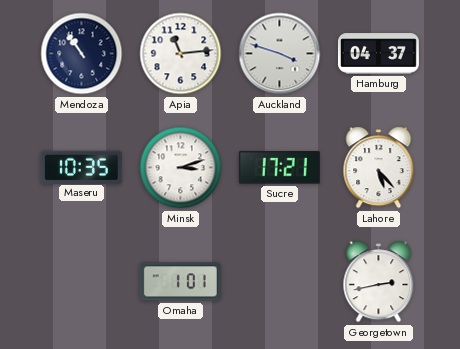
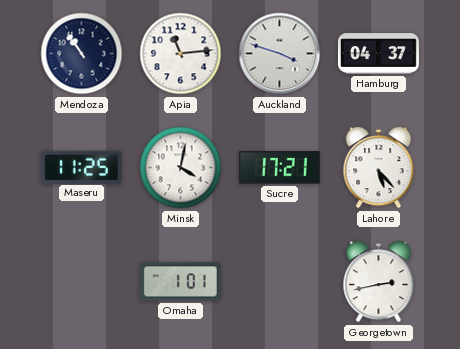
Maseru: 10:35 -> 11:25 (81, 167)
Minsk: 3:12 -> 4:02 (181, 168)
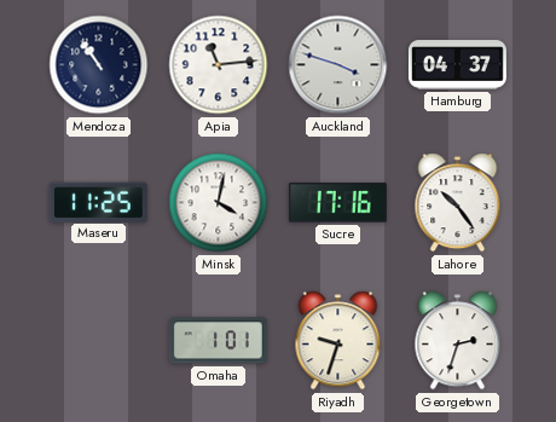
Sucre: 17:21 -> 17:16 (337, 203)
Lahore: 5:23 -> 10:24 (458, 203)
Riyadh: none -> 9:33 (338, 341)
Georgetown: 2:43 -> 2:33 (458, 341)
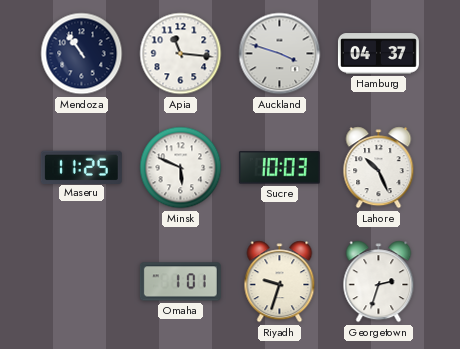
Apia: 11:14 -> 11:16 (181, 54)
Minsk: 4:02 -> 5:49 (181, 168)
Sucre: 17:16 -> 10:03 (279, 168)
Lahore: 10:24 -> 10:26 (379, 168)
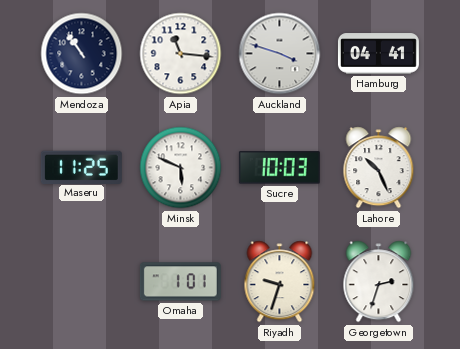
Hamburg: 04:37 -> 04:41 (378, 54)
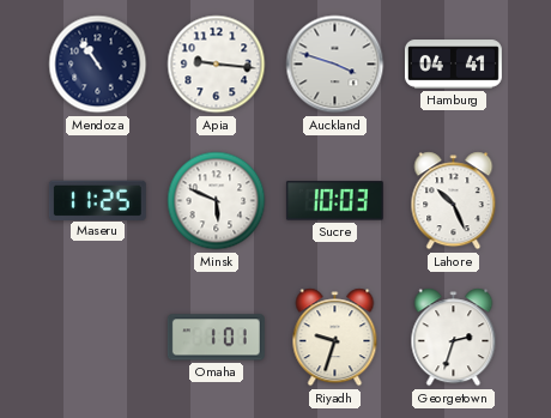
Apia: 11:16 -> 9:16 (217, 65)
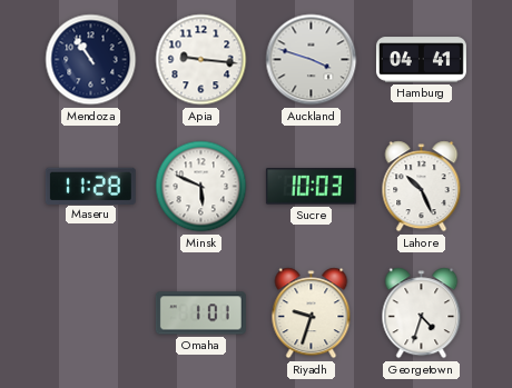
Maseru: 11:25 -> 11:28 (90, 186)
Georgetown: 2:33 -> 4:33 (422, 314)
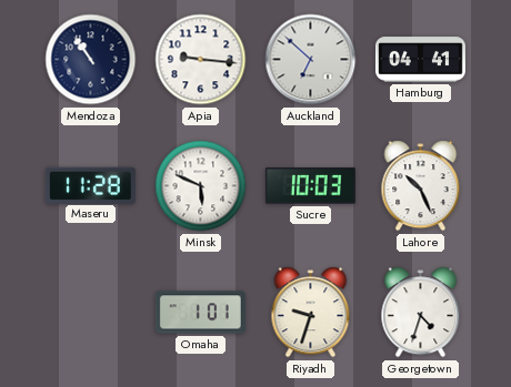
Auckland: 3:48 -> 6:52 (311, 60)
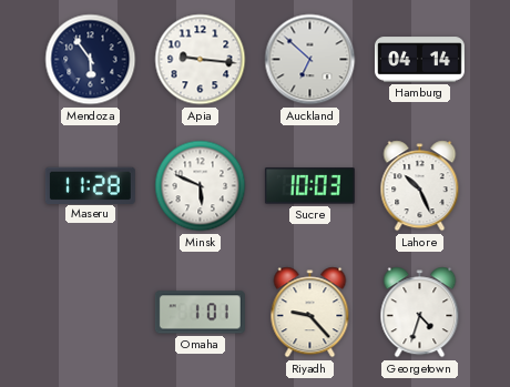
Mendoza: 10:54 -> 5:54 (91, 60)
Hamburg: 04:41 -> 04:14 (419, 60)
Riyadh: 9:33 -> 9:23 (310, 313)
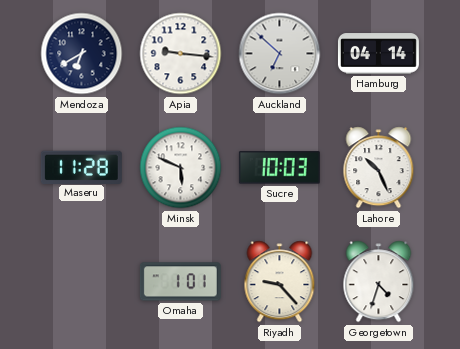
Mendoza: 5:54 -> 6:40 (82, 54)
